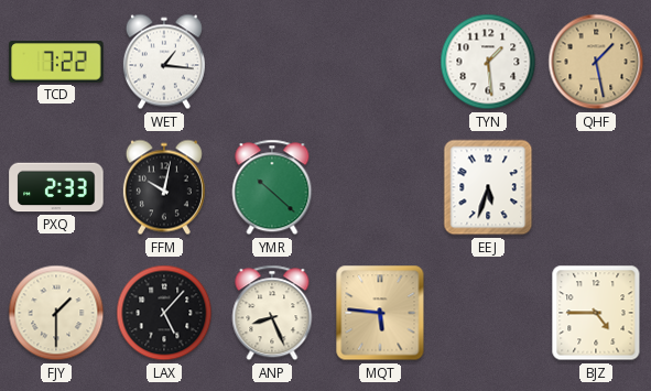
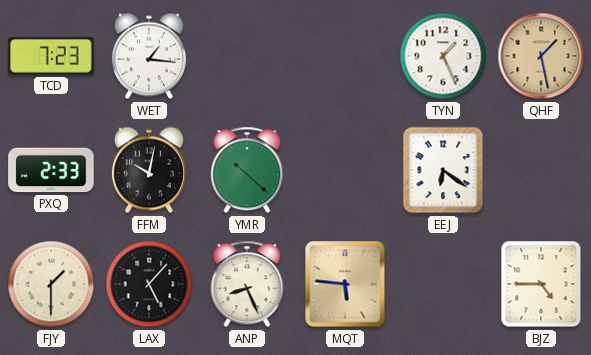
TCD: 7:22 -> 7:23 (51, 57)
TYN: 1:29 -> 1:26 (443, 56)
EEJ: 5:33 -> 6:21 (443, 170)
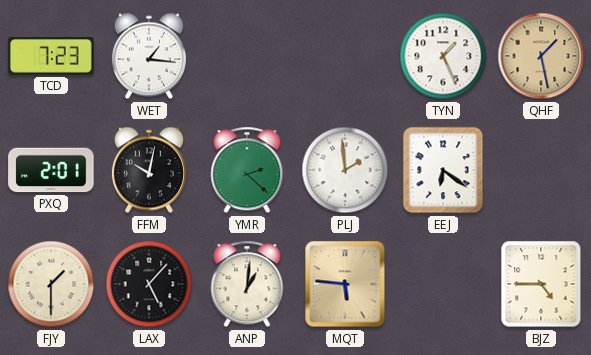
PXQ: 2:33 -> 2:01 (51, 170)
YMR: 10:22 -> 2:22 (247, 170)
PLJ: none -> 1:59 (345, 170)
ANP: 8:26 -> 1:01 (247, 284)
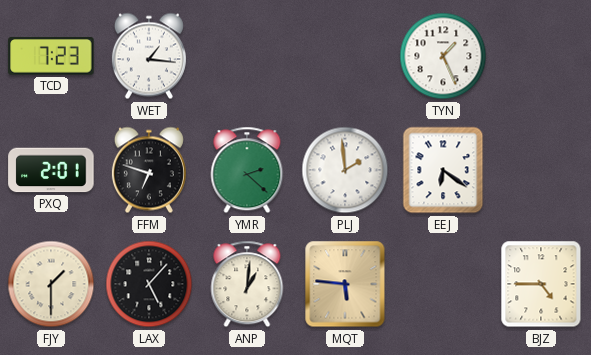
QHF: 1:28 -> none (541, 56)
FFM: 10:02 -> 6:48 (149, 170)
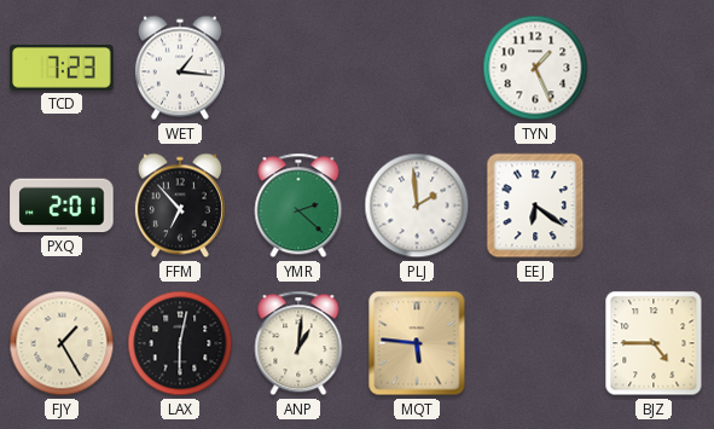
FFM: 6:48 -> 6:53 (180, 205)
FJY: 1:30 -> 1:25 (62, 343)
LAX: 5:07 -> 6:02 (180, 343)
